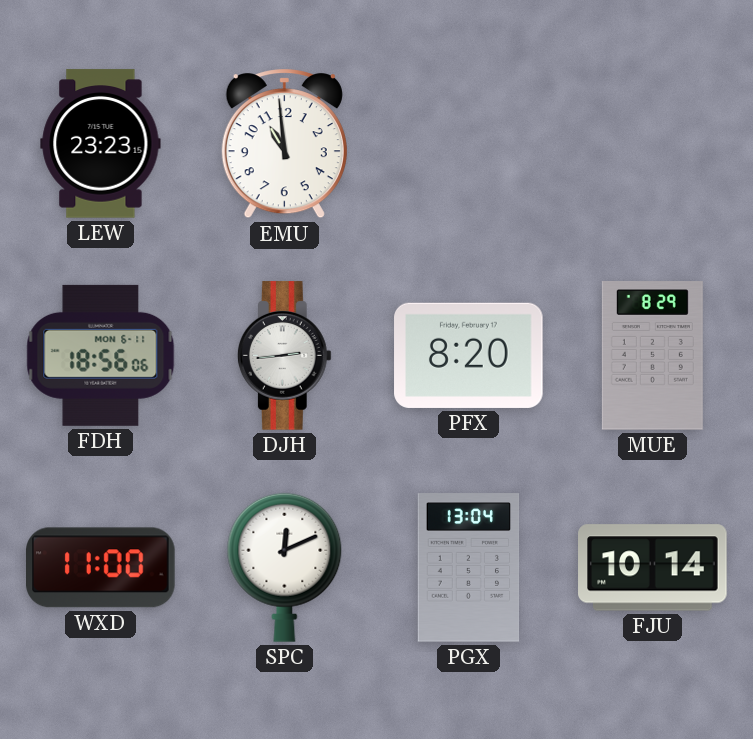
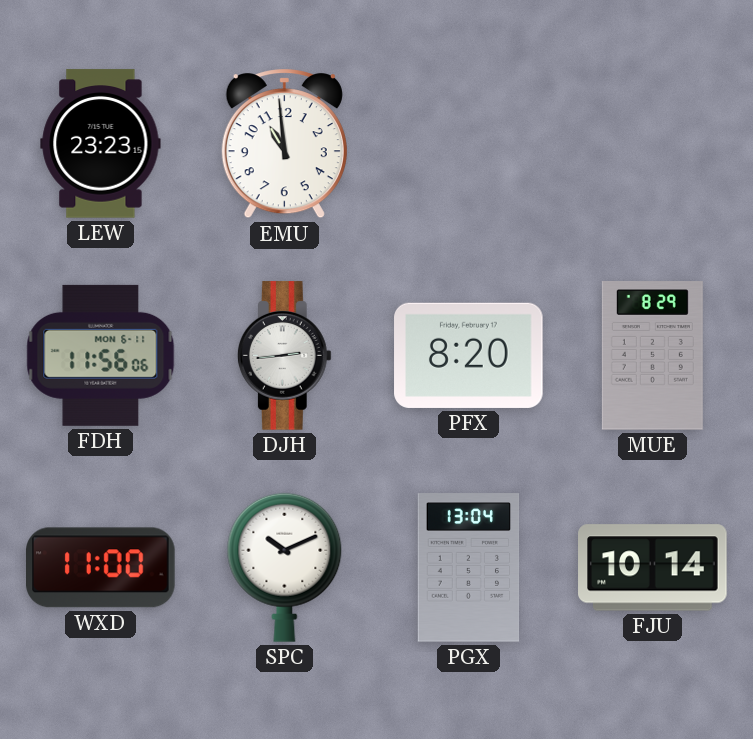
FDH: 18:56 -> 11:56 (101, 355)
SPC: 12:11 -> 10:11 (285, 567)
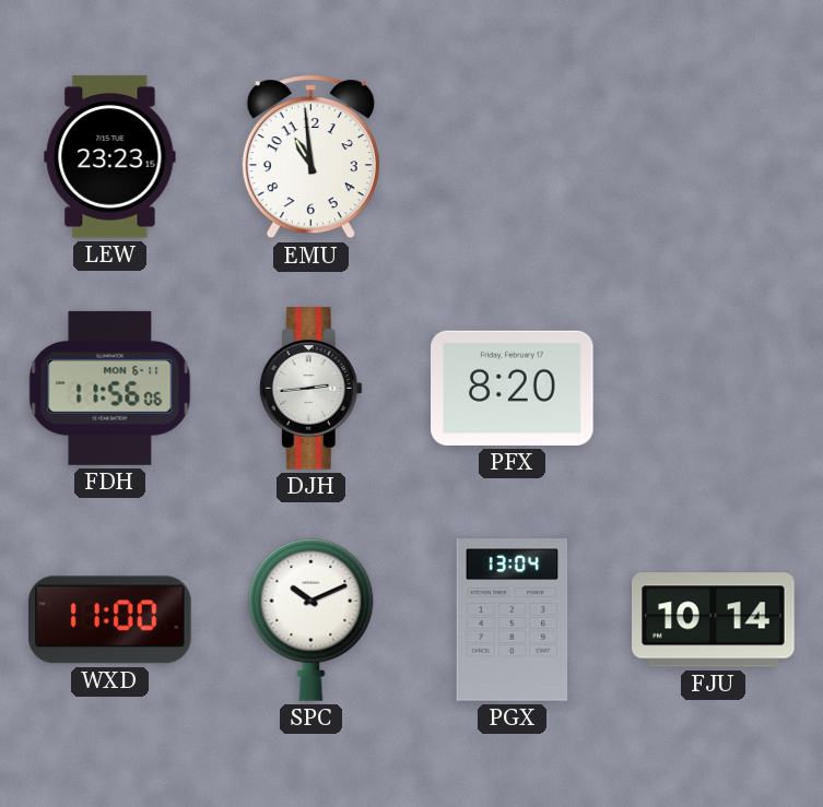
MUE: 8:29 -> none (652, 356)
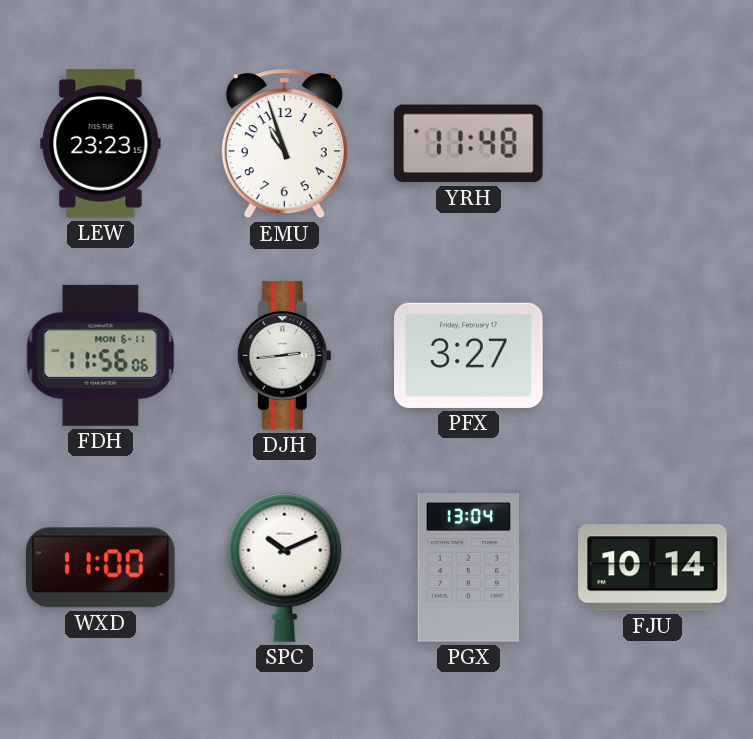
EMU: 10:59 -> 10:57 (284, 144)
YRH: none -> 11:48 (469, 144)
PFX: 8:20 -> 3:27 (469, 355)
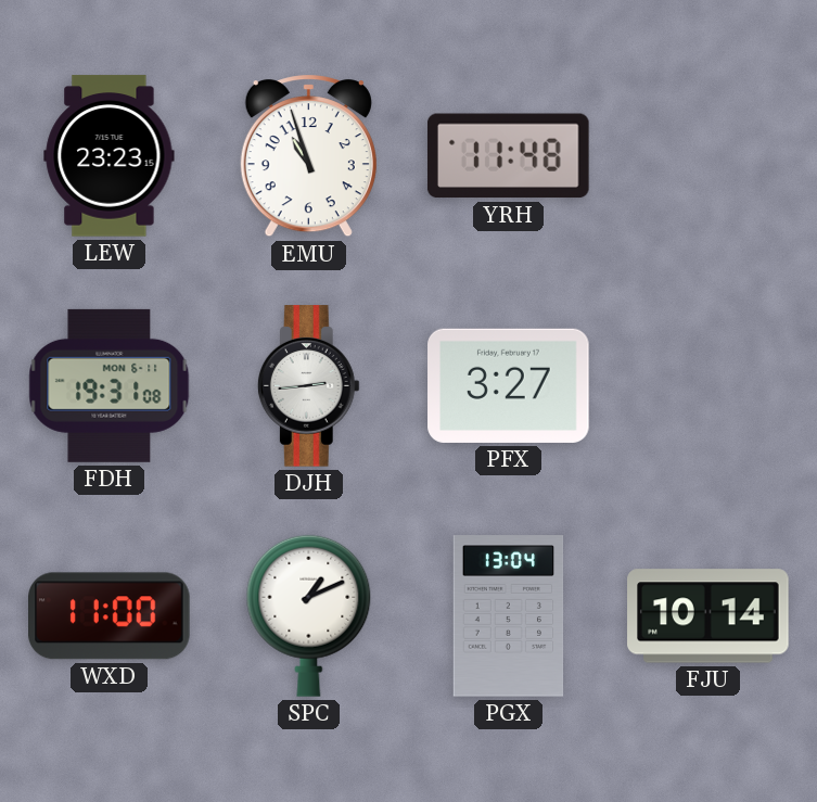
FDH: 11:56 -> 19:31 (110, 385)
SPC: 10:11 -> 1:11 (309, 615)
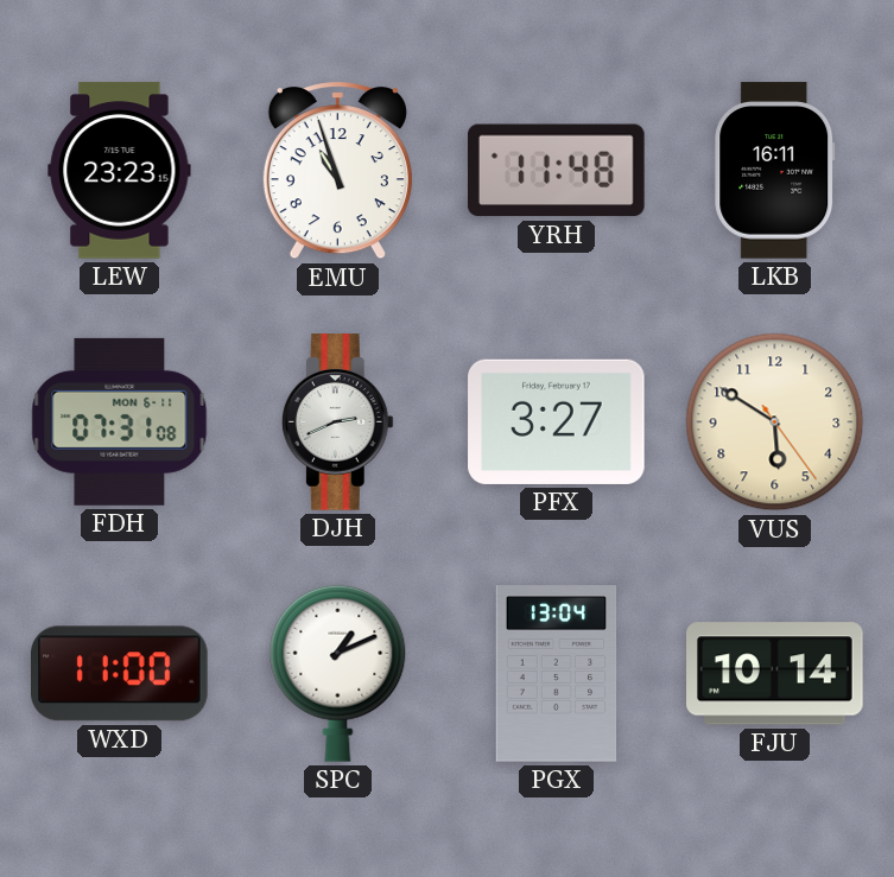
LKB: none -> 16:11 (775, 171)
FDH: 19:31 -> 07:31 (120, 421)
DJH: 2:44 -> 2:41 (337, 422)
VUS: none -> 5:50 (775, 422)
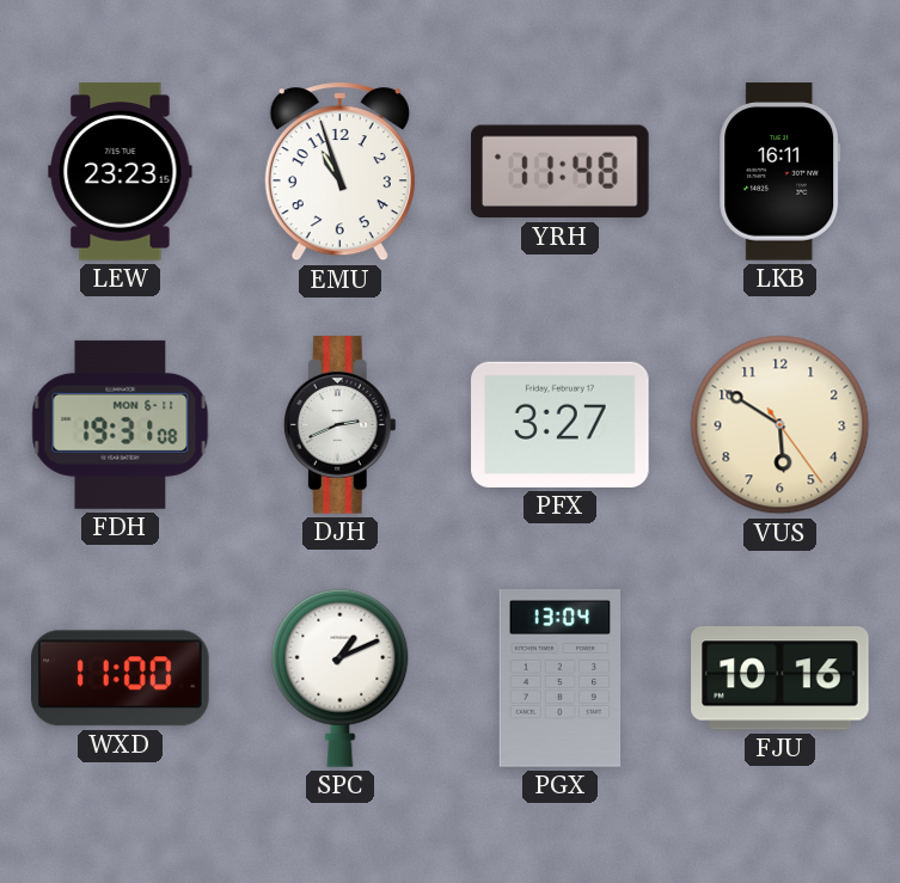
FDH: 07:31 -> 19:31 (121, 424)
FJU: 10:14 -> 10:16 (780, 679)
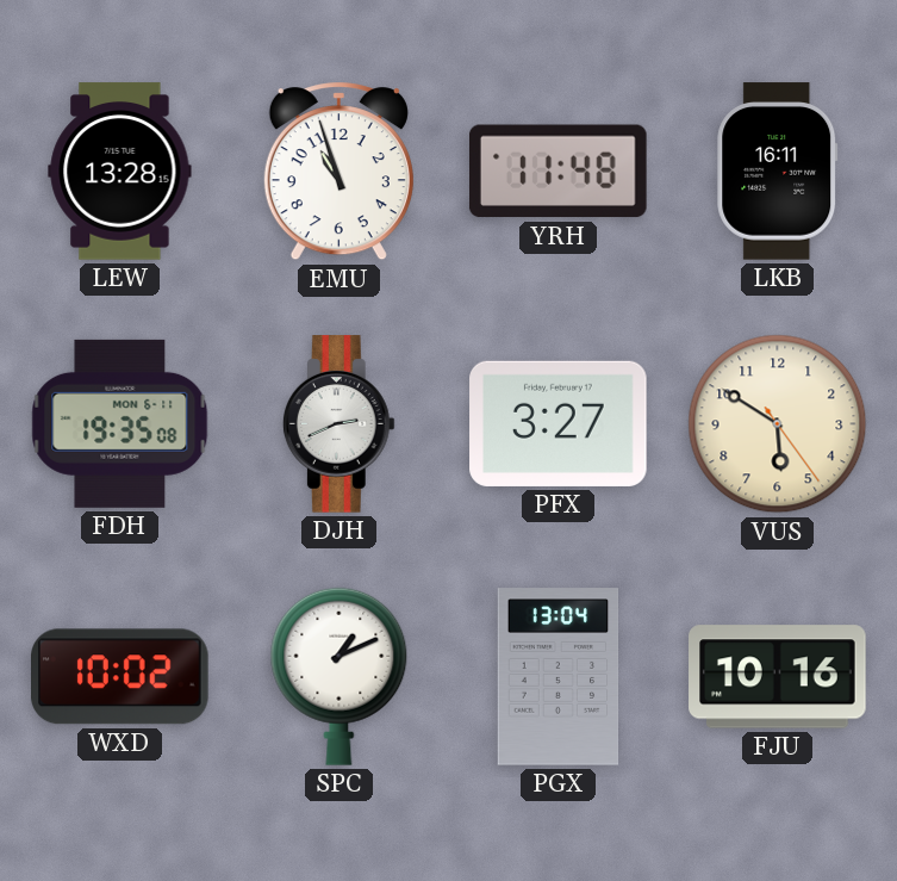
LEW: 23:23 -> 13:28 (120, 172)
FDH: 19:31 -> 19:35 (120, 423)
WXD: 11:00 -> 10:02 (120, 677)
